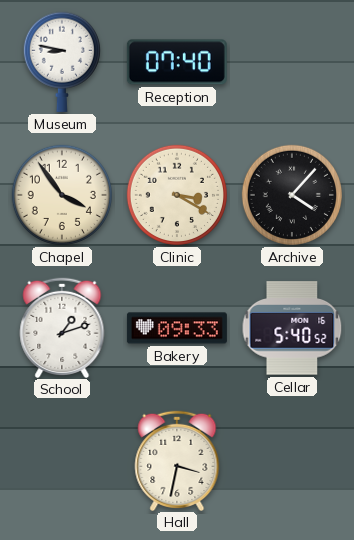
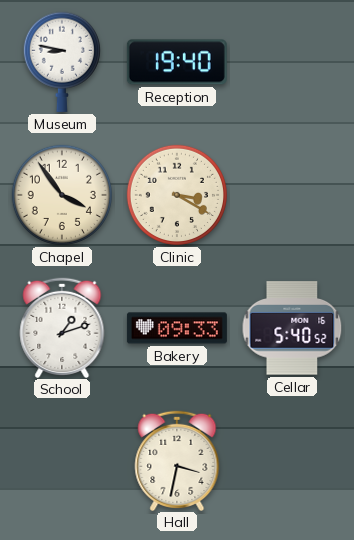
Reception: 07:40 -> 19:40 (177, 62)
Archive: 4:07 -> none (292, 195)
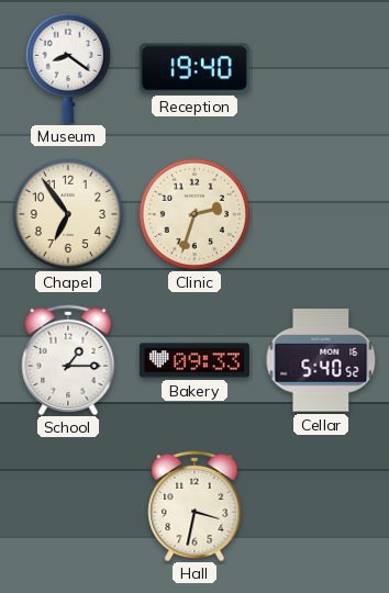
Museum: 8:47 -> 8:21 (68, 68)
Chapel: 3:54 -> 6:54 (68, 214)
Clinic: 3:20 -> 2:33 (194, 214)
School: 1:12 -> 1:15 (68, 359)
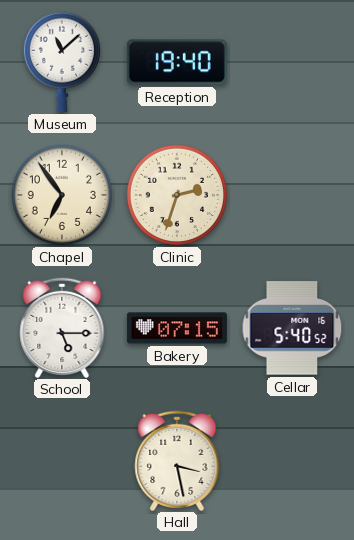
Museum: 8:21 -> 11:08 (62, 62)
School: 1:15 -> 5:15 (62, 327)
Bakery: 09:33 -> 07:15 (177, 328)
Hall: 3:32 -> 3:28 (177, 460)
